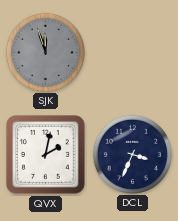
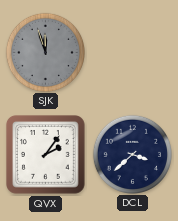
QVX: 2:02 -> 2:06 (46, 155)
DCL: 3:34 -> 3:38 (132, 154)
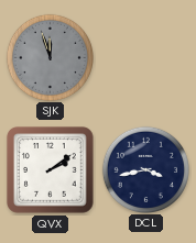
QVX: 2:06 -> 2:09 (51, 170)
DCL: 3:38 -> 3:43 (145, 169)
